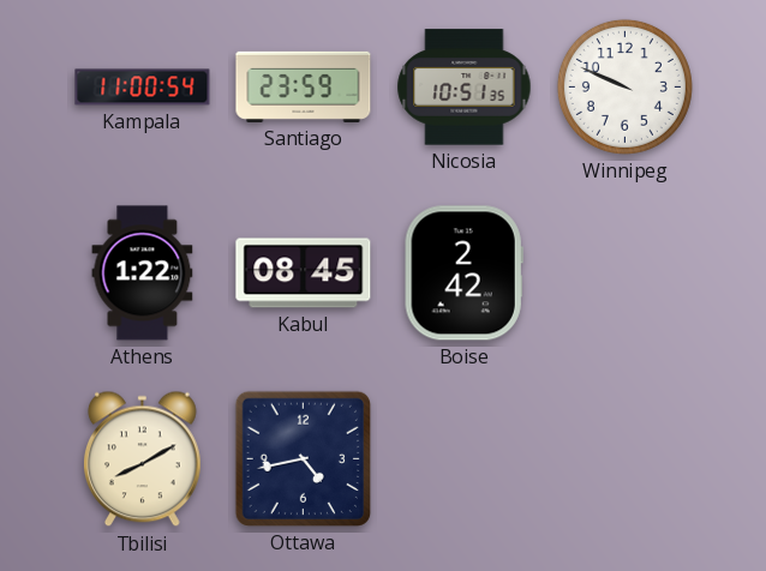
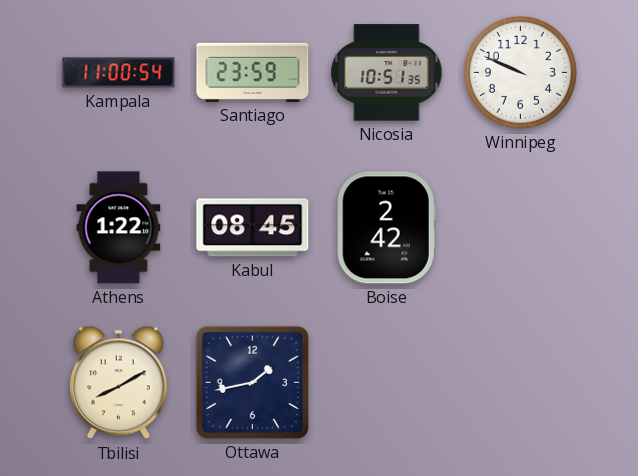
Ottawa: 4:43 -> 1:43 (252, 382)
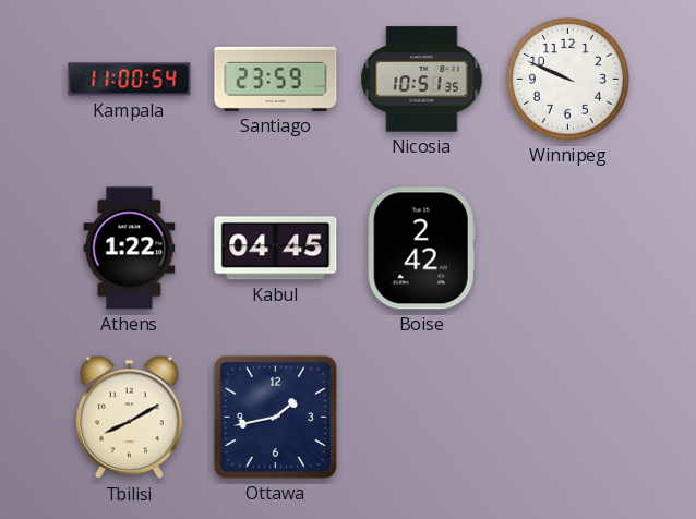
Kabul: 08:45 -> 04:45 (276, 249)
